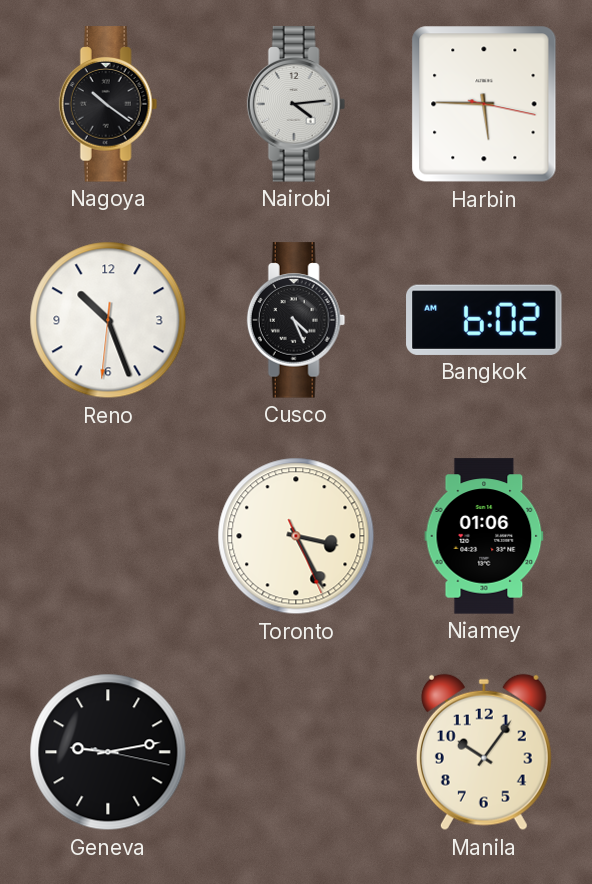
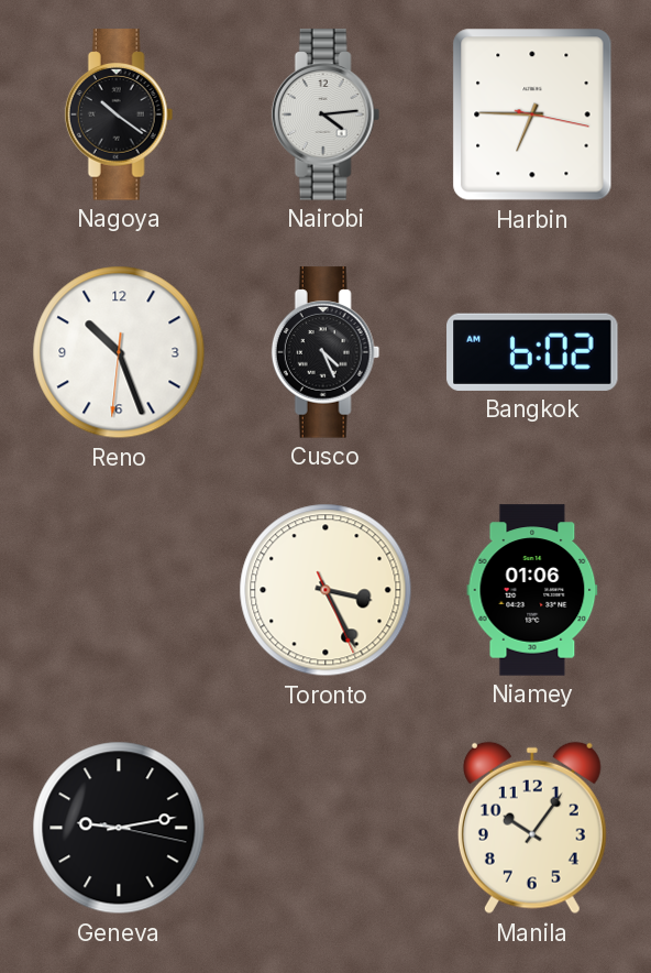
Harbin: 5:45 -> 6:45 (532, 114)
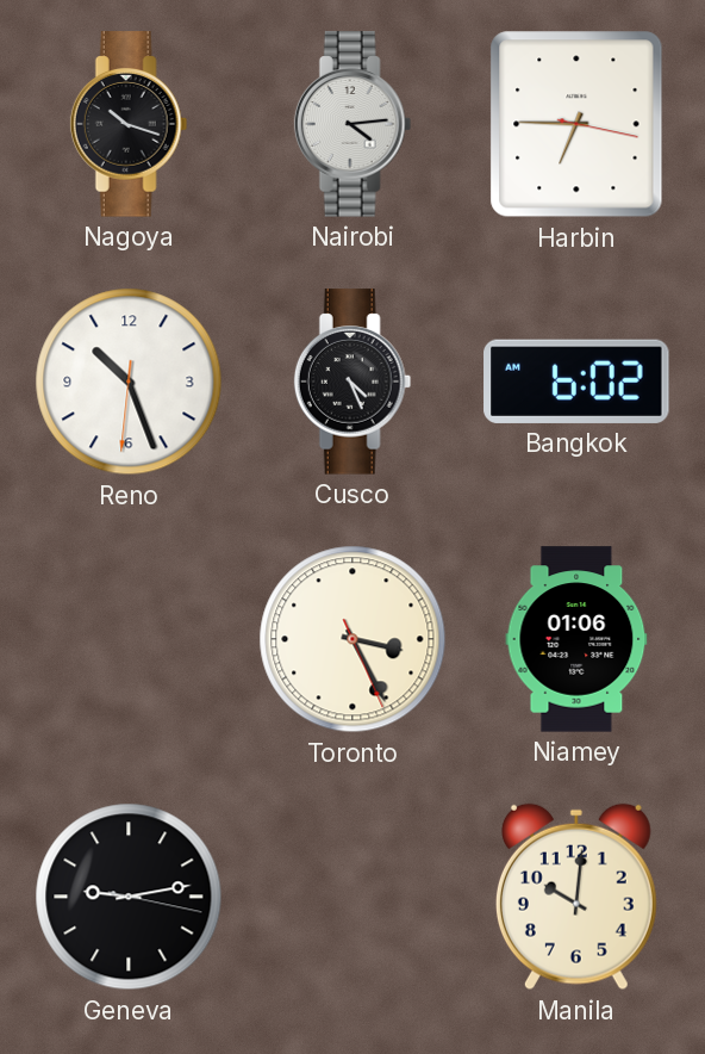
Nagoya: 10:21 -> 10:18 (129, 124)
Manila: 10:06 -> 10:01 (576, 897)
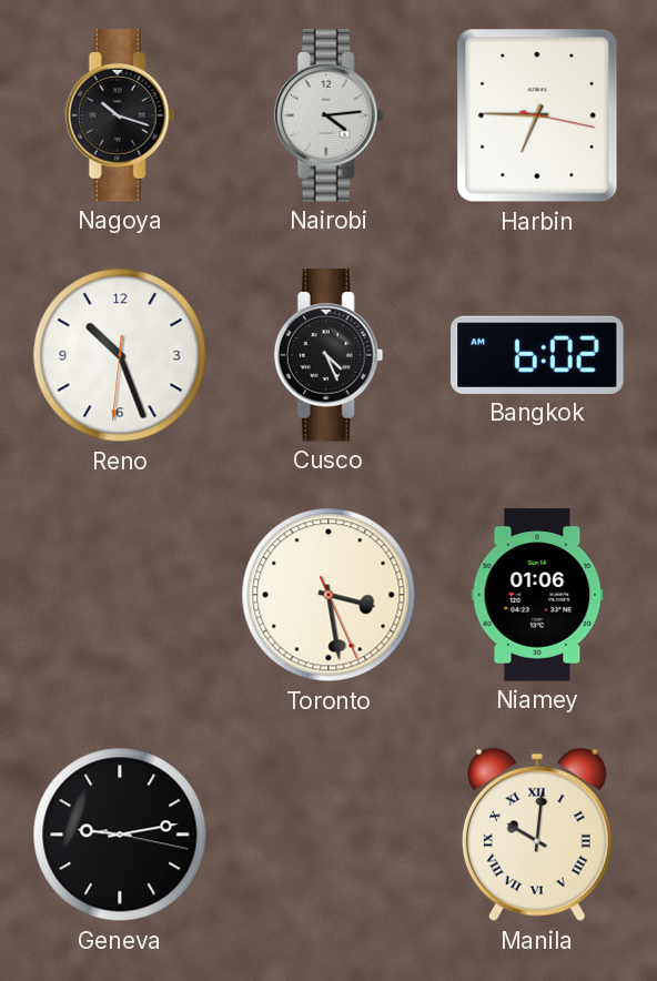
Toronto: 3:25 -> 3:28 (328, 595)
Manila numerals: Arabic -> Roman (537, 835)
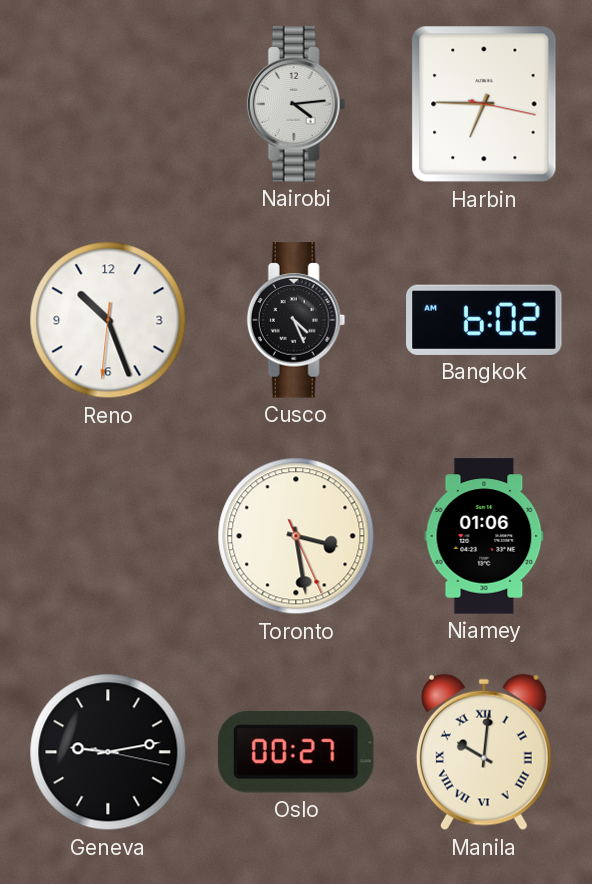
Nagoya: 10:18 -> none (120, 115)
Oslo: none -> 00:27 (296, 753)
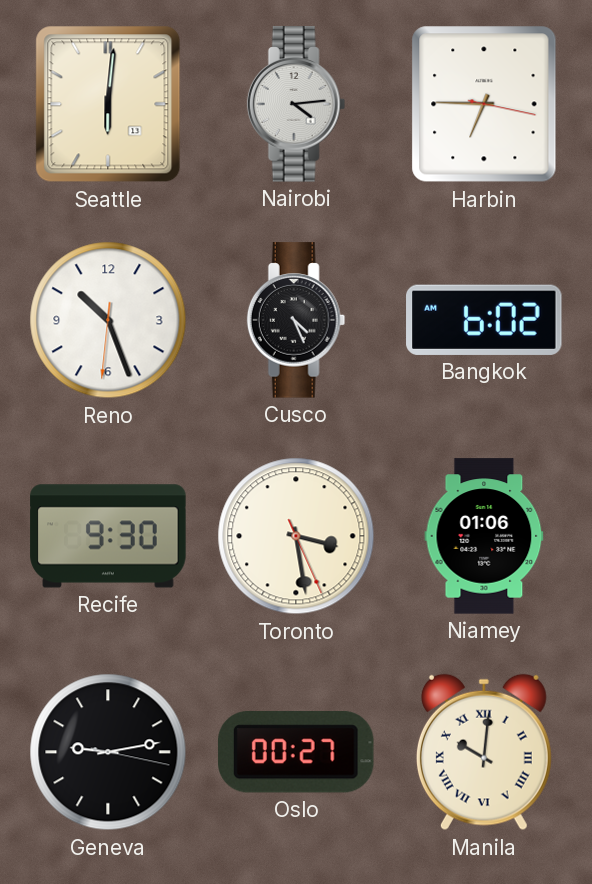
Seattle: none -> 6:01 (108, 104)
Recife: none -> 9:30 (108, 536)
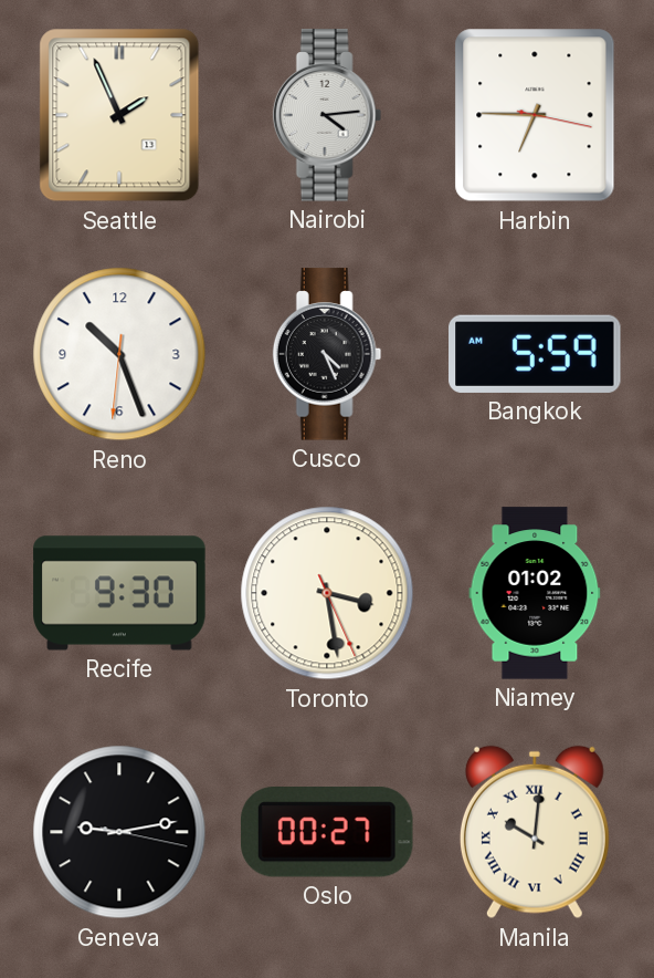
Seattle: 6:01 -> 1:56 (119, 115)
Bangkok: 6:02 -> 5:59 (535, 354)
Niamey: 01:06 -> 01:02 (535, 593)
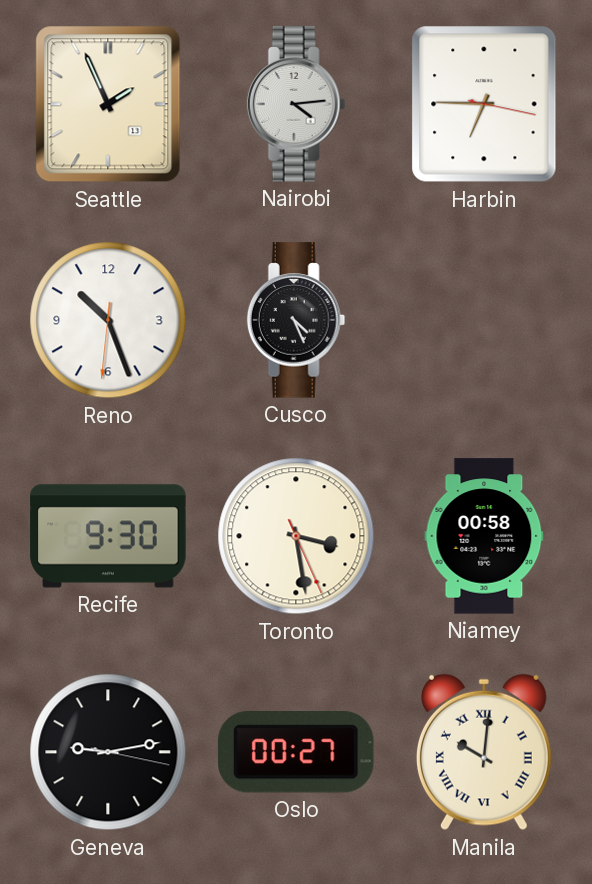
Bangkok: 5:59 -> none (535, 354)
Niamey: 01:02 -> 00:58 (484, 536)
